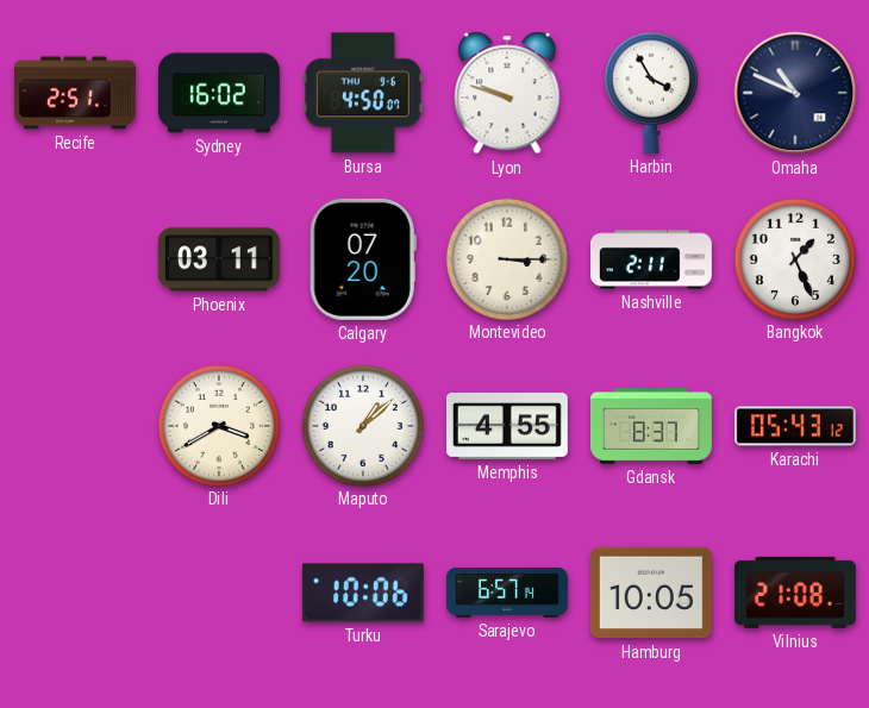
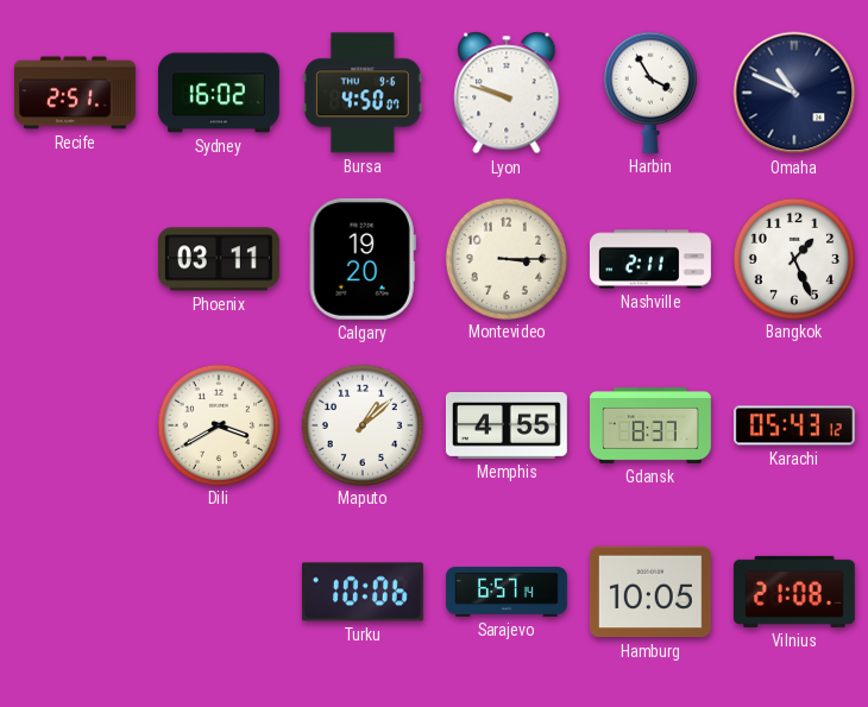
Calgary: 07:20 -> 19:20 (363, 259)
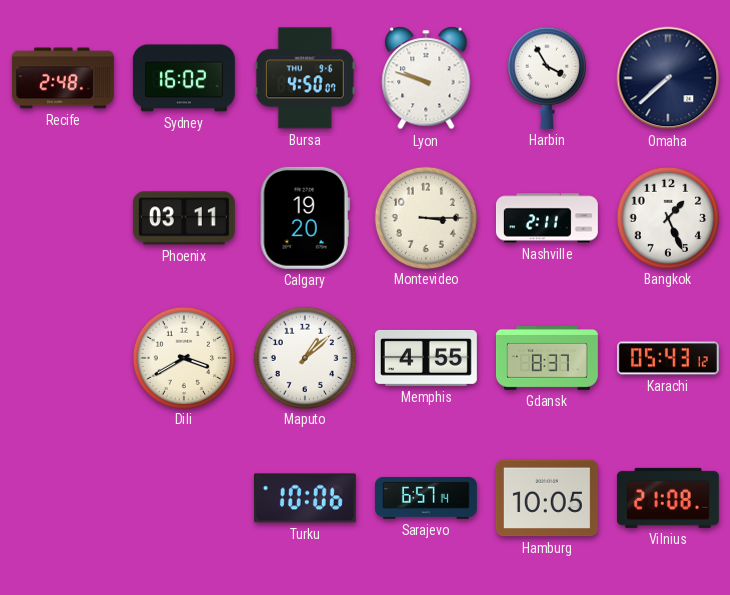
Recife: 2:51 -> 2:48 (63, 78)
Omaha: 10:49 -> 7:38 (668, 78)
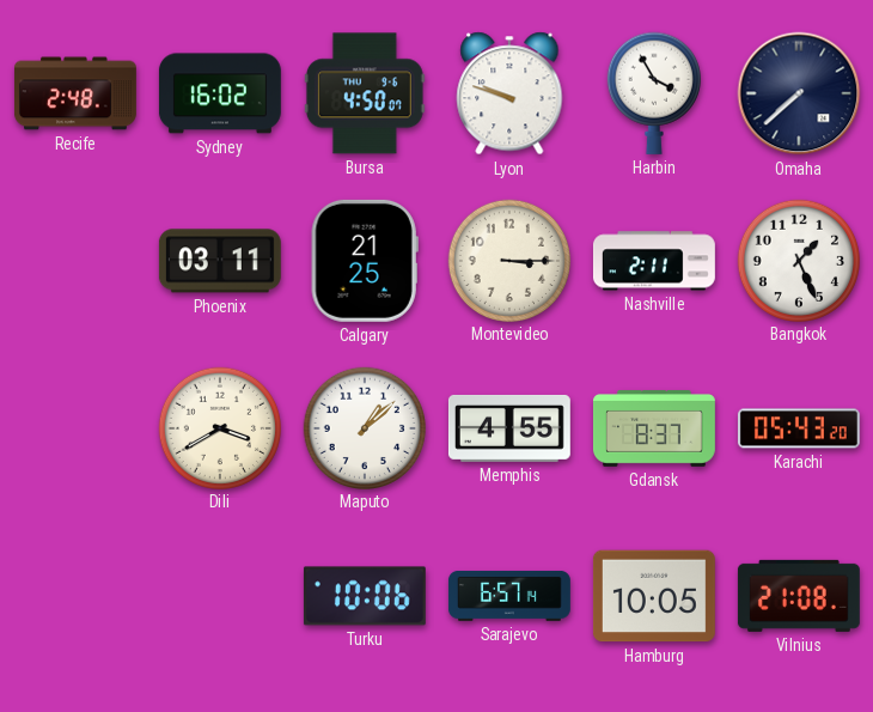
Calgary: 19:20 -> 21:25 (365, 261)
Karachi: 05:43:12 -> 05:43:20 (799, 428)
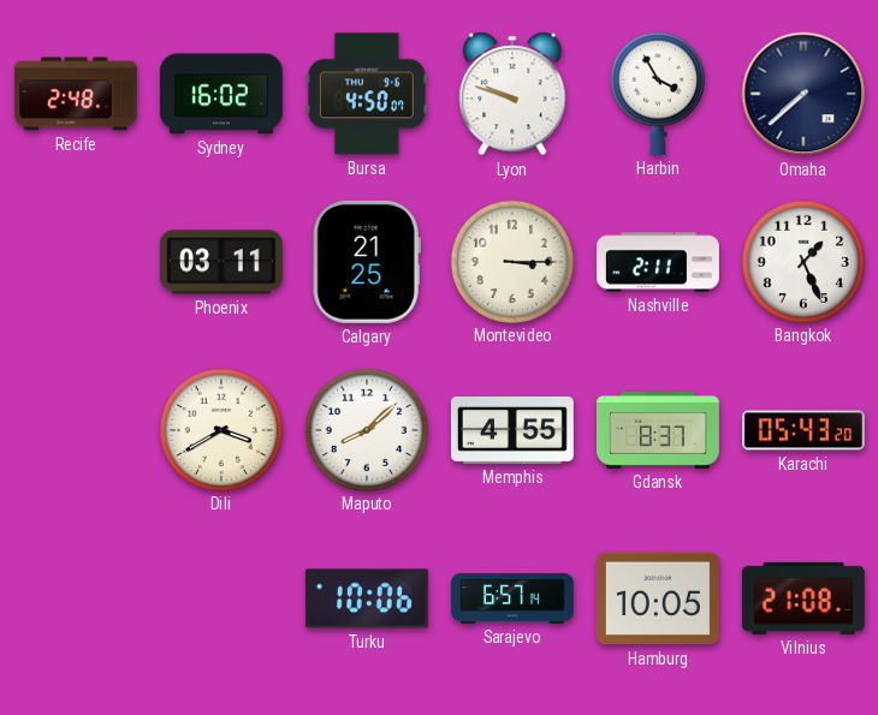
Maputo: 1:08 -> 8:08 (366, 429)
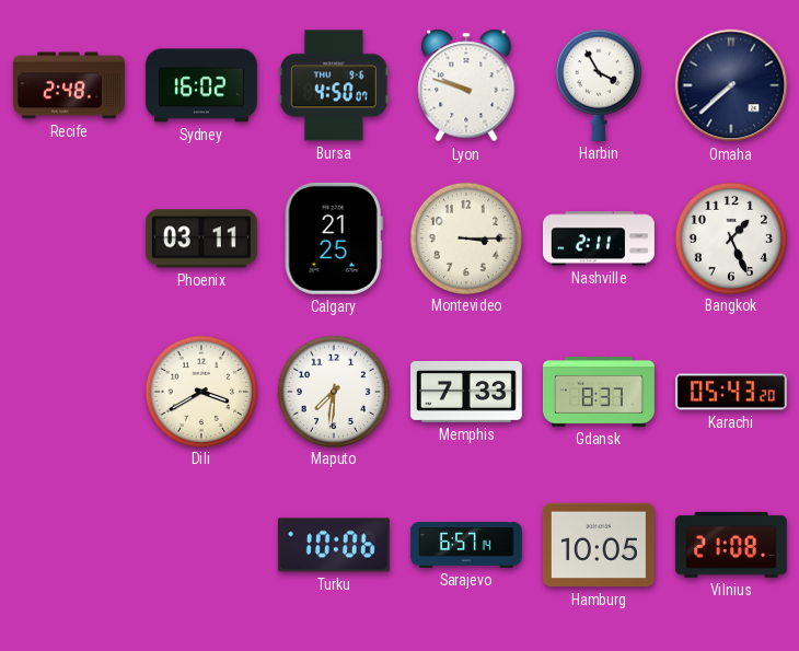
Maputo: 8:08 -> 7:31 (333, 391)
Memphis: 4:55 -> 7:33 (466, 392)
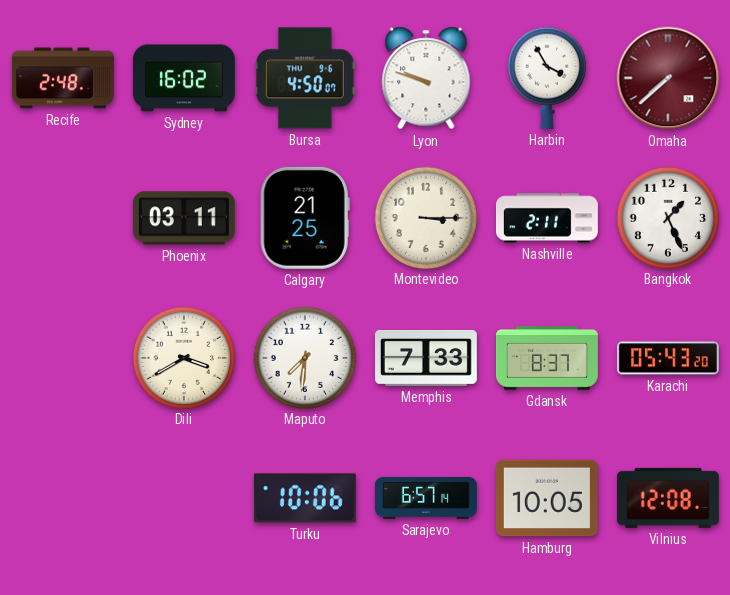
Omaha dial: navy -> burgundy (668, 78)
Vilnius: 21:08 -> 12:08 (668, 498)
